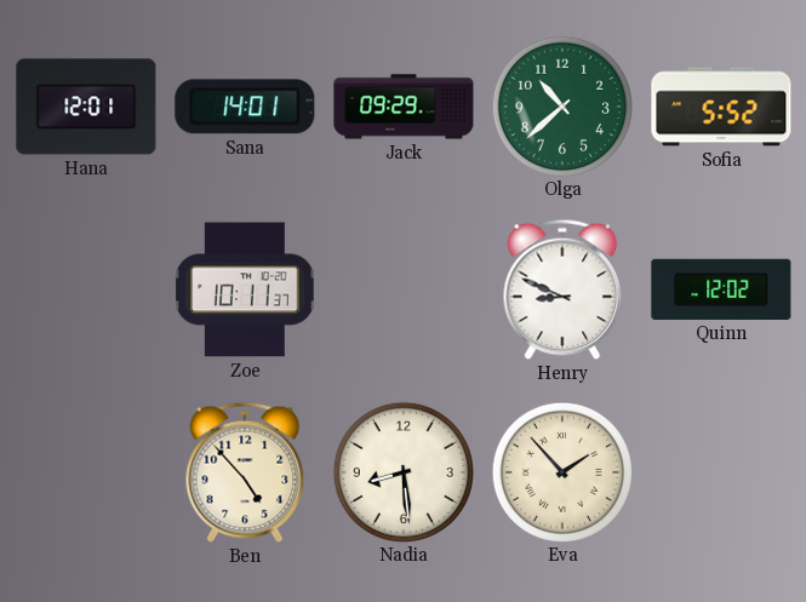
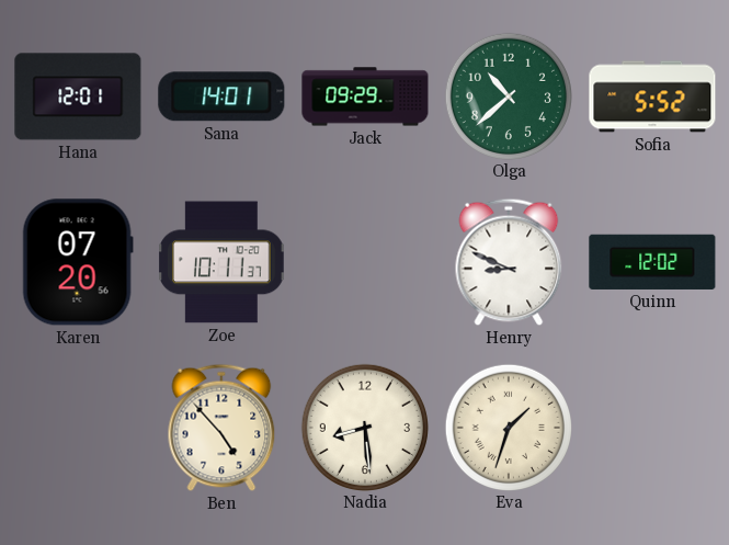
Karen: none -> 07:20 (78, 262)
Eva: 1:53 -> 1:33 (508, 427)
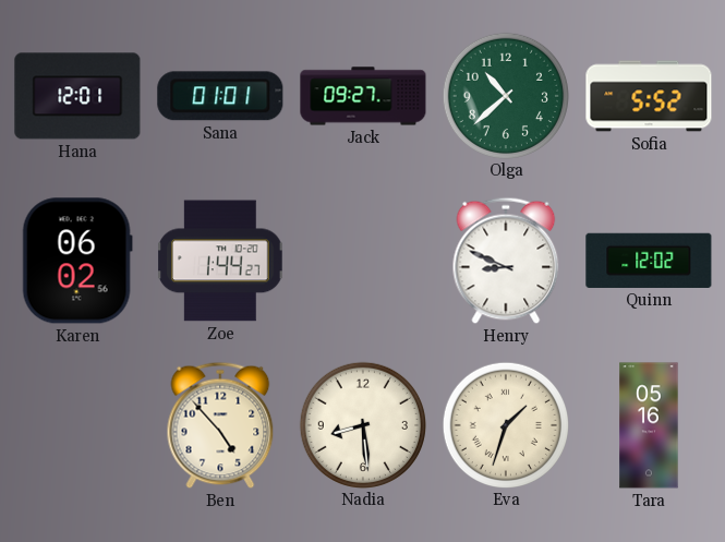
Sana: 14:01 -> 01:01 (220, 96)
Jack: 09:29 -> 09:27 (363, 96)
Karen: 07:20 -> 06:02 (77, 261)
Zoe: 10:11 -> 1:44 (220, 261)
Tara: none -> 05:16 (649, 425)
